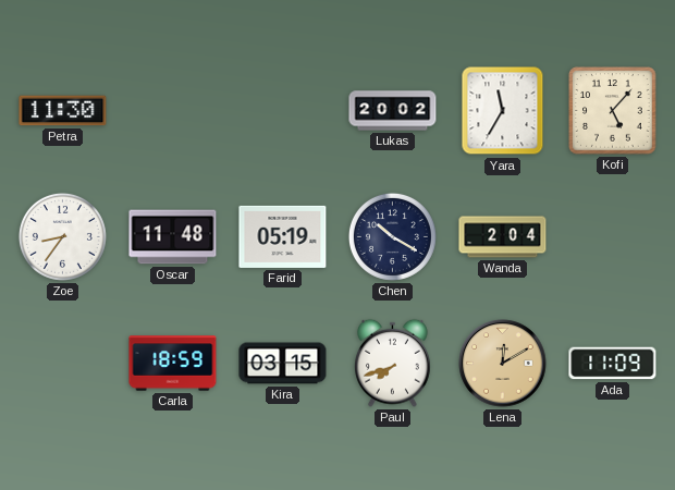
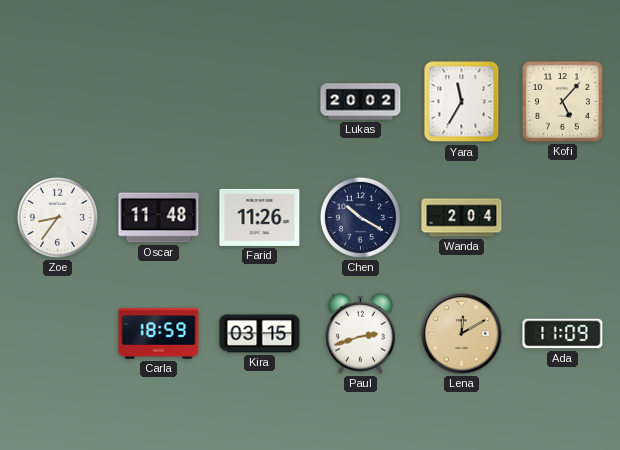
Petra: 11:30 -> none (63, 111)
Farid: 05:19 -> 11:26 (260, 217)
Paul: 7:42 -> 2:42 (361, 333)
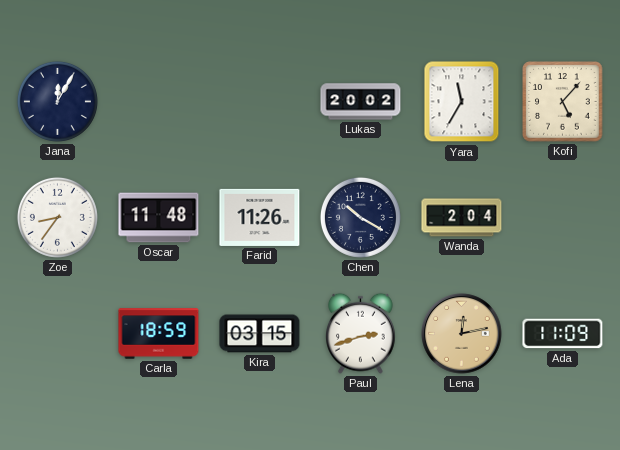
Jana: none -> 12:05 (57, 101)
Lena: 12:10 -> 12:13 (462, 334)
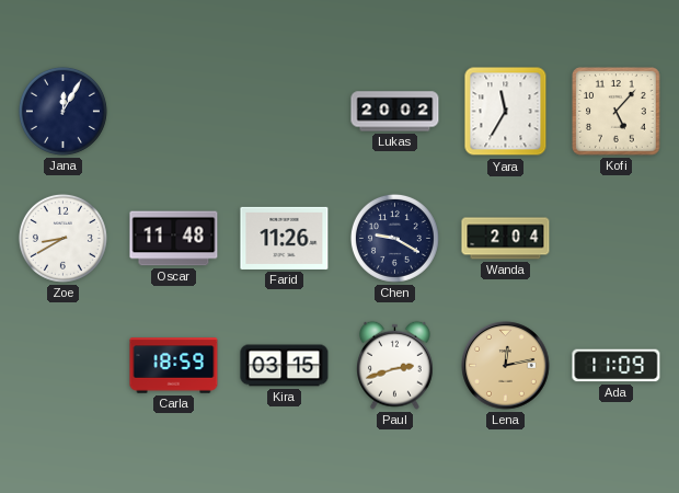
Zoe: 8:36 -> 8:40 (62, 238)
Chen: 10:20 -> 9:20 (394, 238)
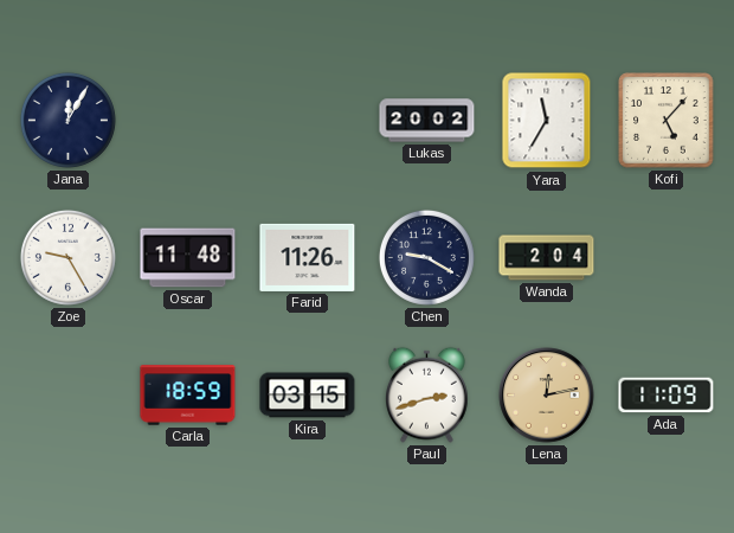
Zoe: 8:40 -> 9:25 (67, 257)
